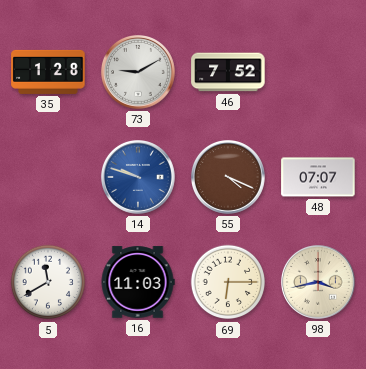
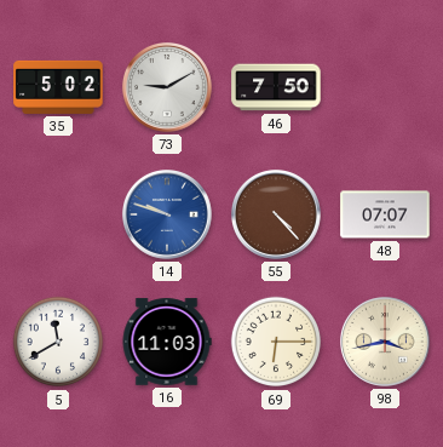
35: 1:28 -> 5:02 (58, 87)
46: 7:52 -> 7:50 (276, 87)
55: 4:19 -> 4:23 (277, 216)
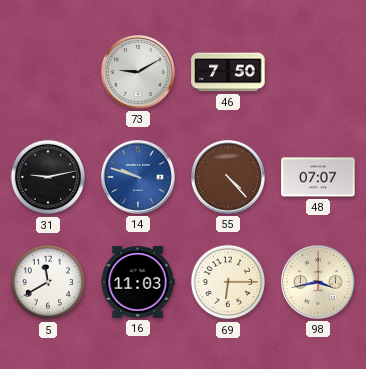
35: 5:02 -> none (58, 87)
31: none -> 9:13 (48, 177)
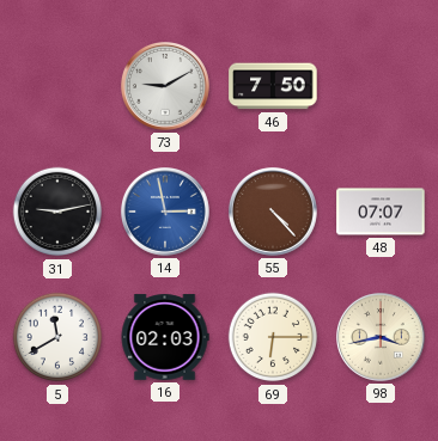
14: 9:48 -> 2:58 (166, 213)
16: 11:03 -> 02:03 (165, 337)
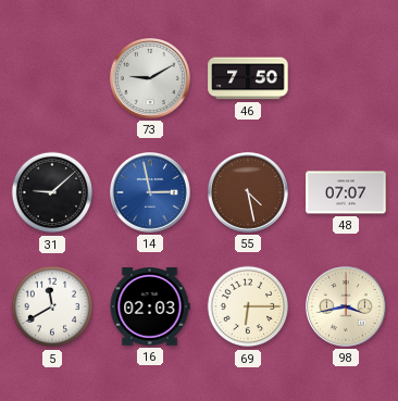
31: 9:13 -> 9:08 (52, 192)
55: 4:23 -> 4:28 (249, 193)
